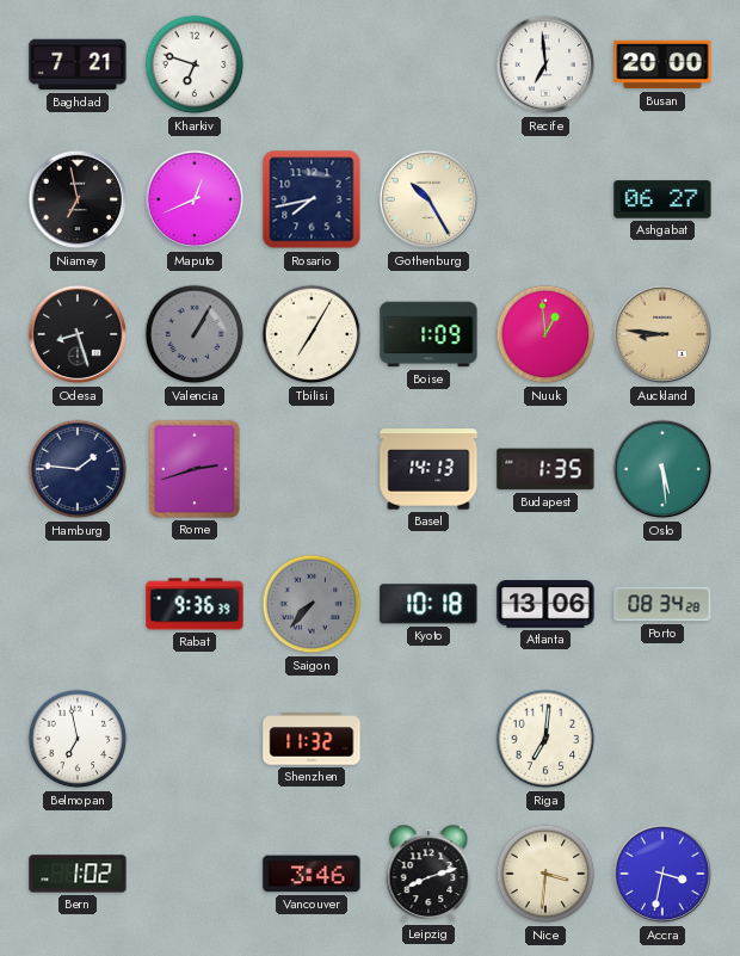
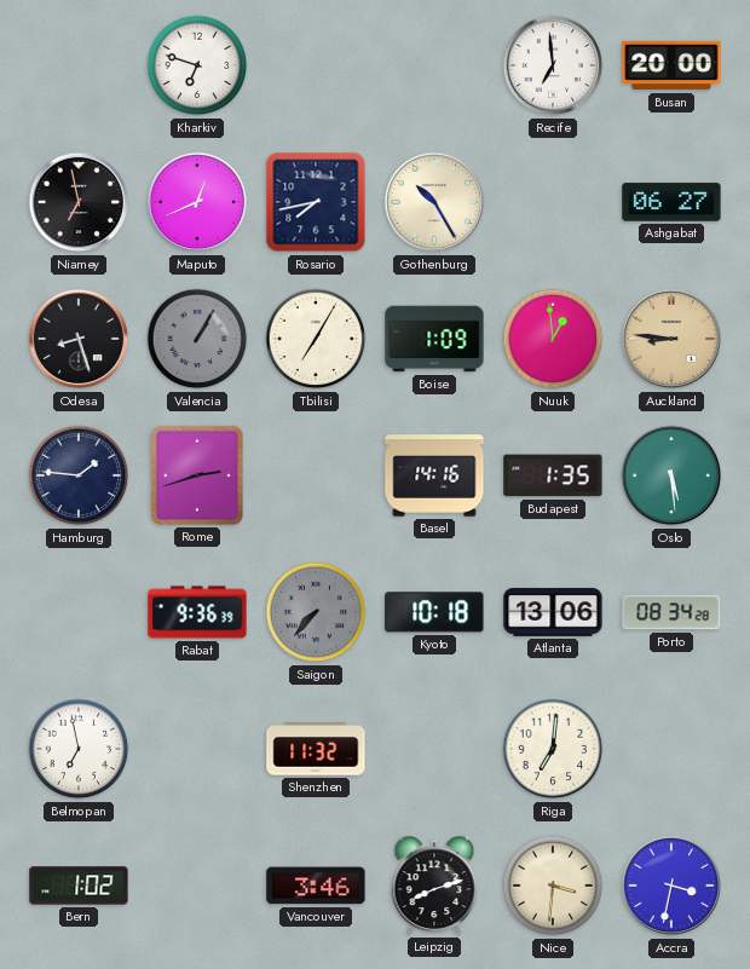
Baghdad: 7:21 -> none (78, 64)
Basel: 14:13 -> 14:16 (434, 475)
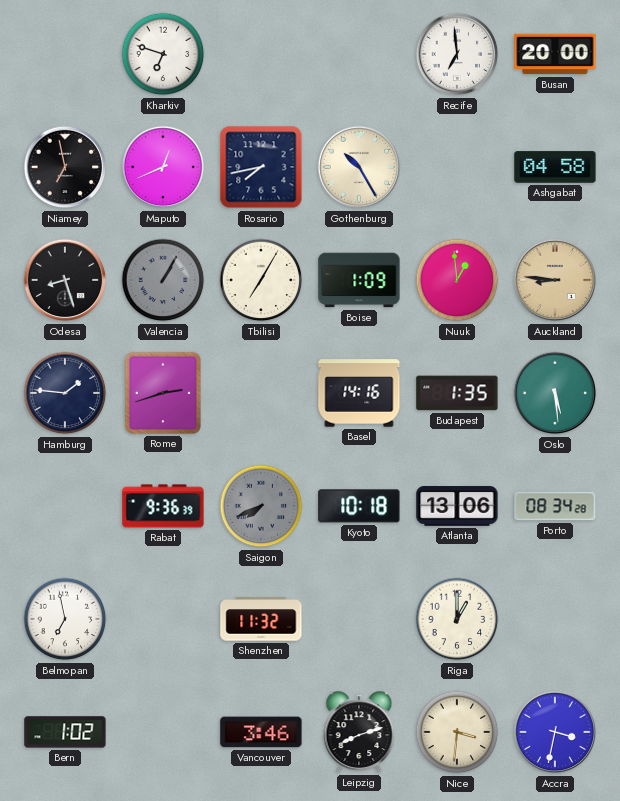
Ashgabat: 06:27 -> 04:58 (555, 167)
Saigon: 7:37 -> 7:41 (261, 506)
Riga: 7:01 -> 1:00 (457, 619)
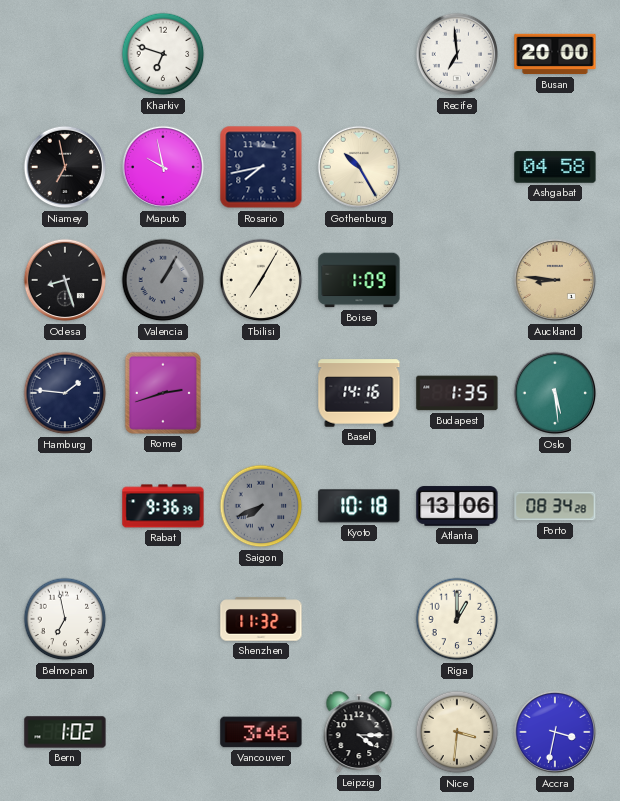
Maputo: 12:41 -> 9:58 (163, 167)
Nuuk: 12:59 -> none (457, 280)
Leipzig: 8:12 -> 4:15 (359, 732)
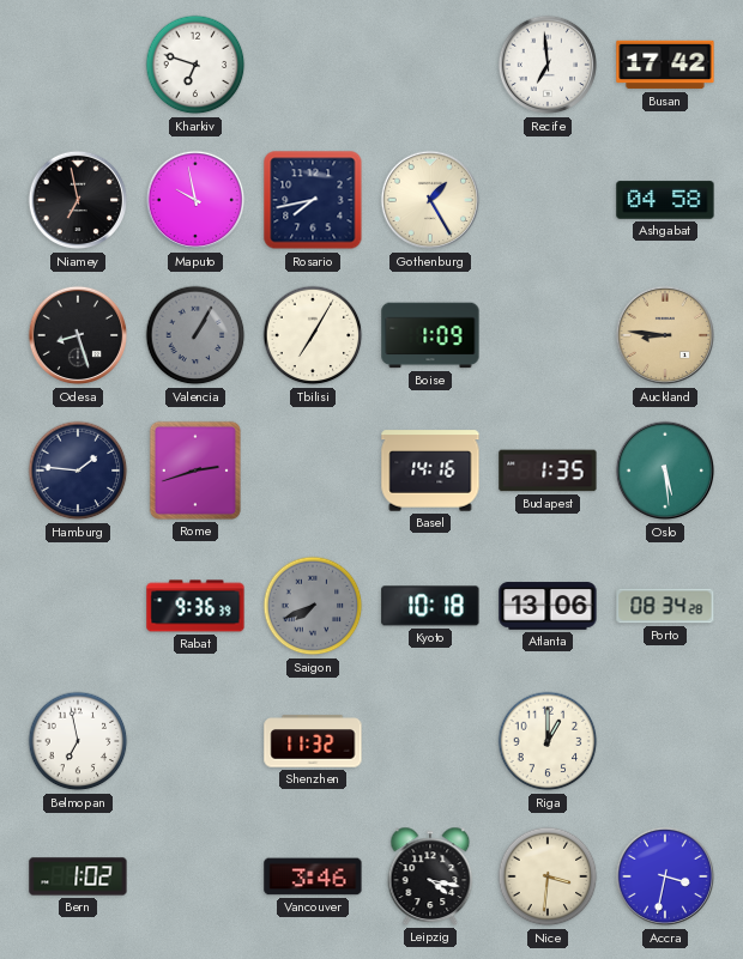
Busan: 20:00 -> 17:42 (665, 65)
Gothenburg: 10:25 -> 1:25 (430, 200)
Leipzig: 4:15 -> 4:17 (430, 876)
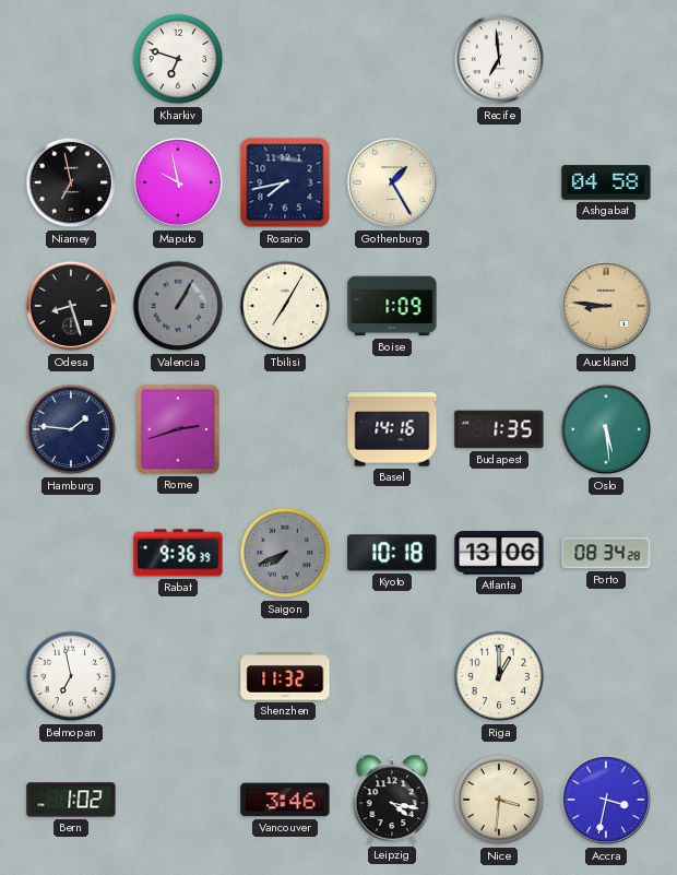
Busan: 17:42 -> none (665, 65)
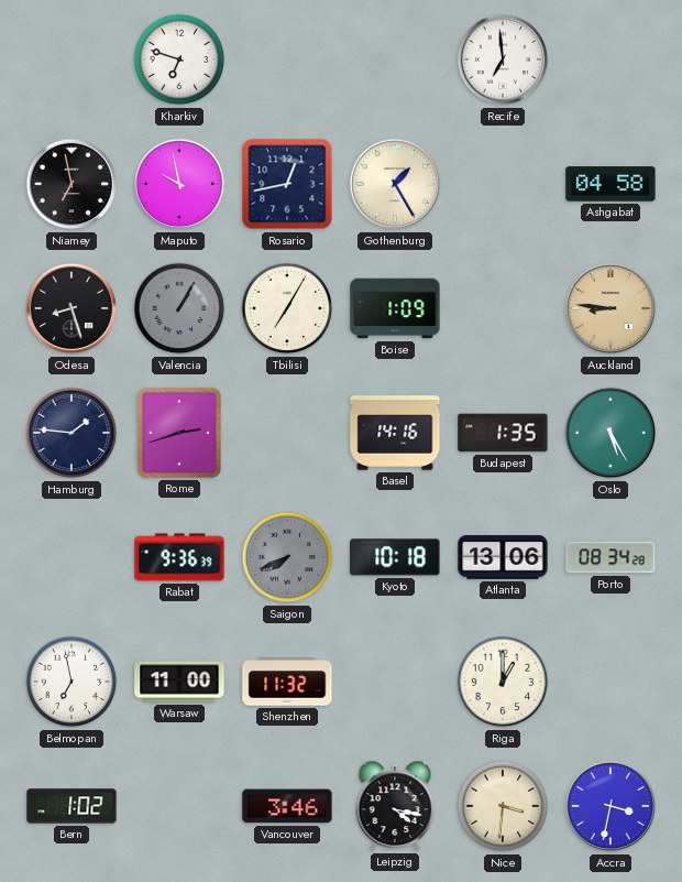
Rosario: 7:43 -> 12:43 (287, 184)
Oslo: 5:29 -> 5:25 (610, 433)
Warsaw: none -> 11:00 (179, 682)
